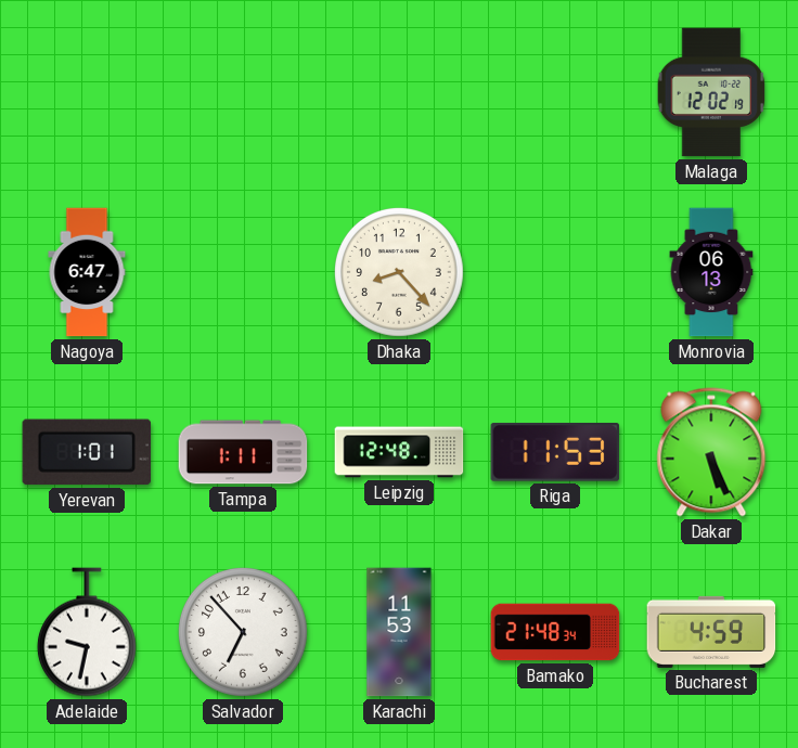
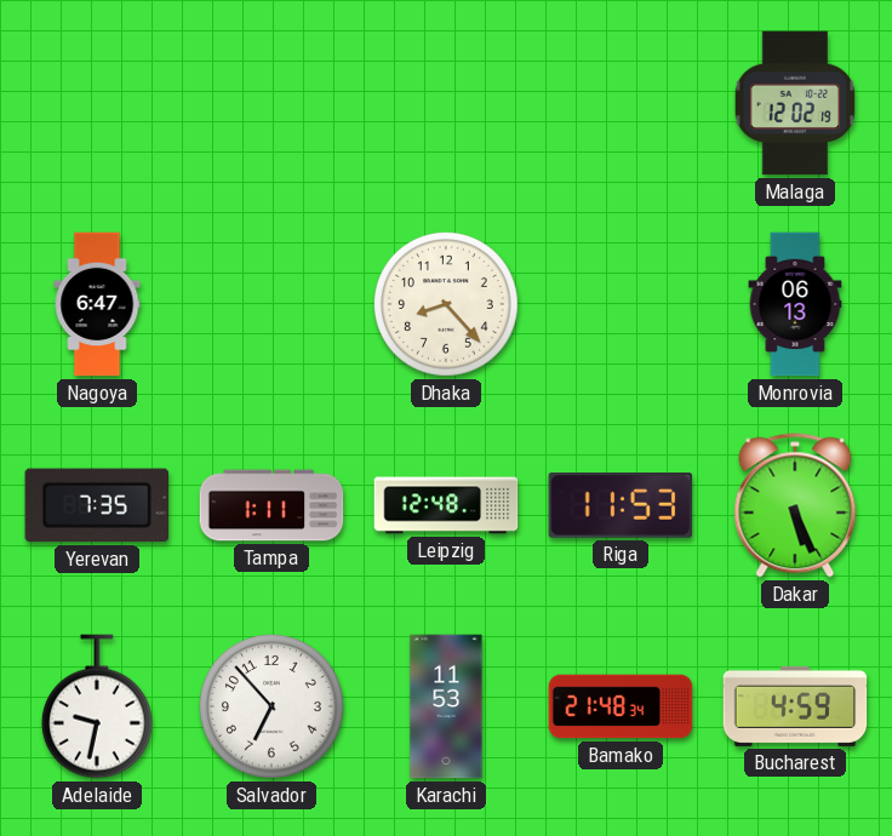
Yerevan: 1:01 -> 7:35 (96, 505)
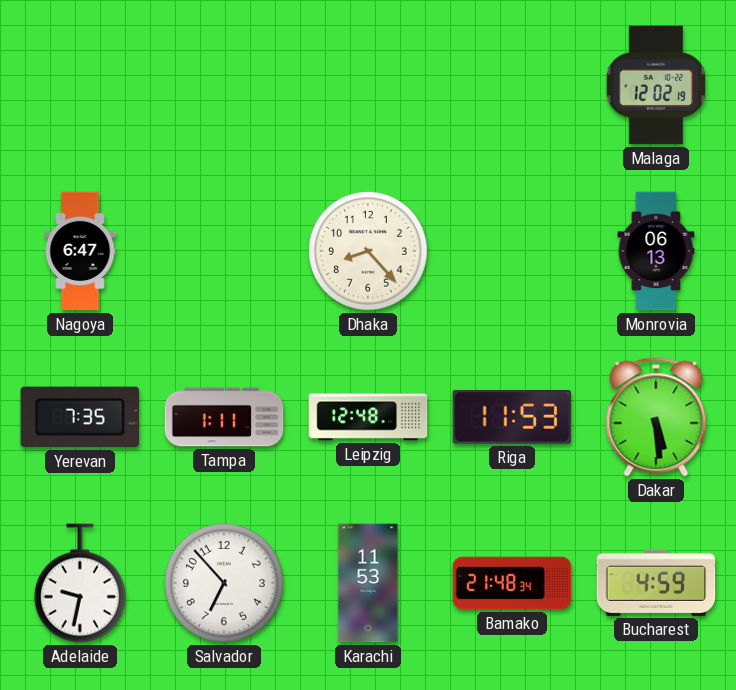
Dakar: 5:26 -> 5:29 (656, 417)
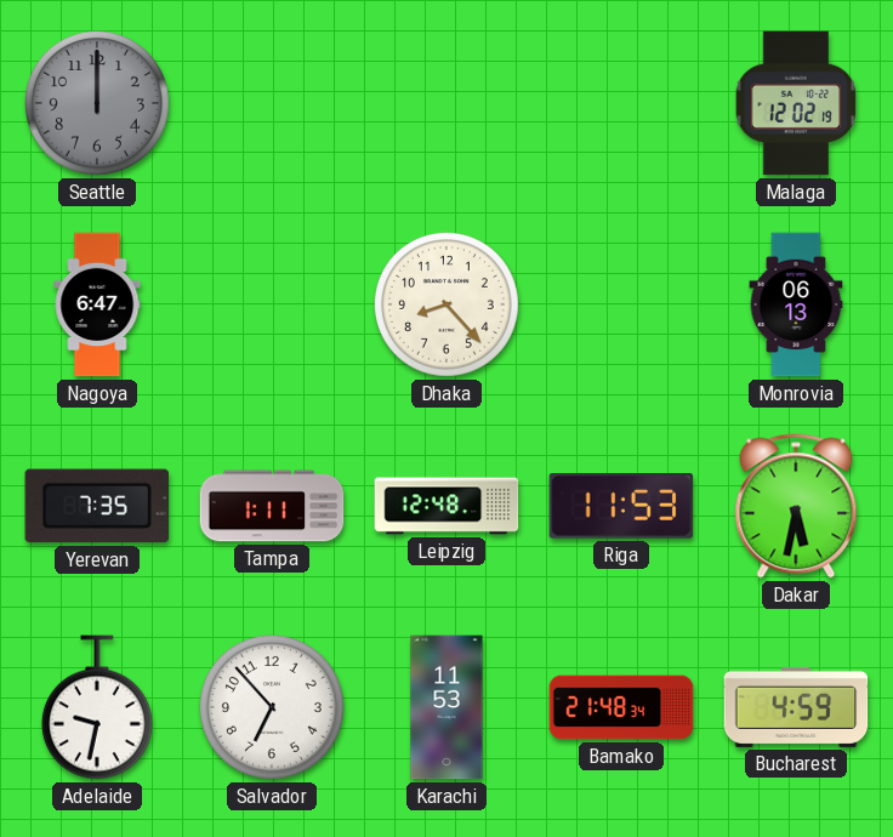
Seattle: none -> 12:00 (97, 103)
Dakar: 5:29 -> 5:32 (796, 506)
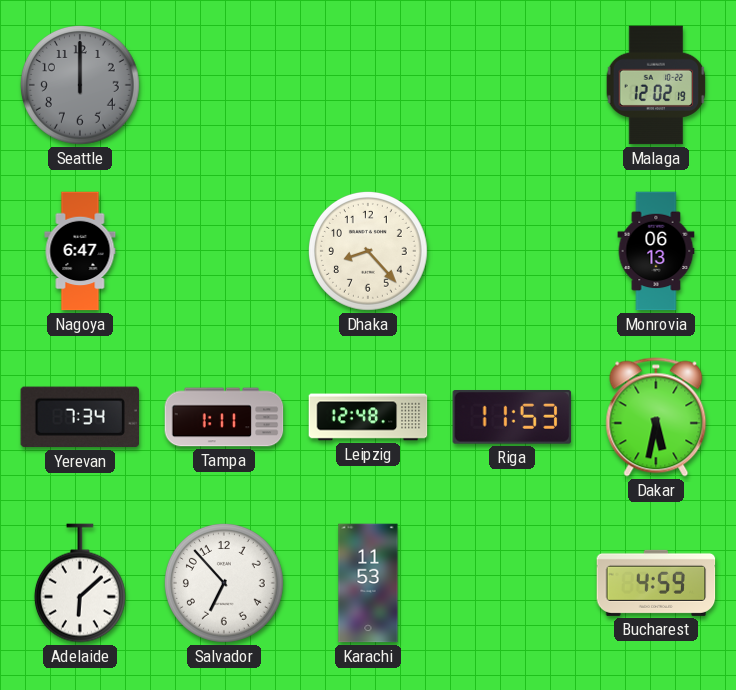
Yerevan: 7:35 -> 7:34 (79, 417)
Adelaide: 9:32 -> 6:08 (80, 583)
Bamako: 21:48 -> none (621, 707)
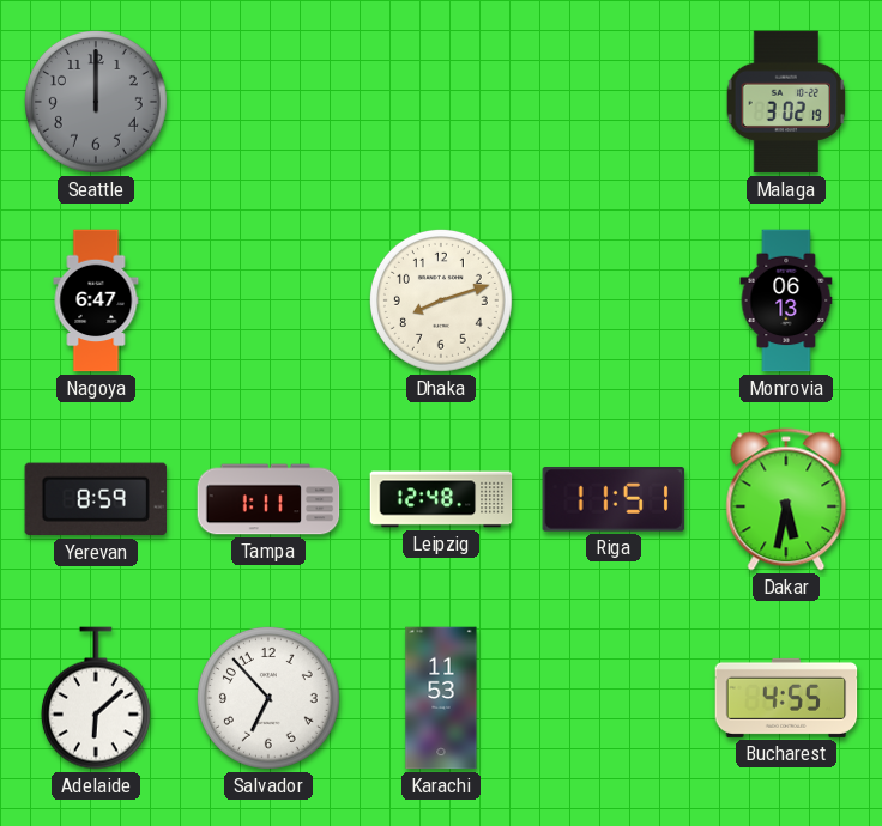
Malaga: 12:02 -> 3:02 (786, 102)
Dhaka: 8:23 -> 8:12 (441, 300)
Yerevan: 7:34 -> 8:59 (95, 499)
Riga: 11:53 -> 11:51 (614, 500)
Bucharest: 4:59 -> 4:55 (786, 698)
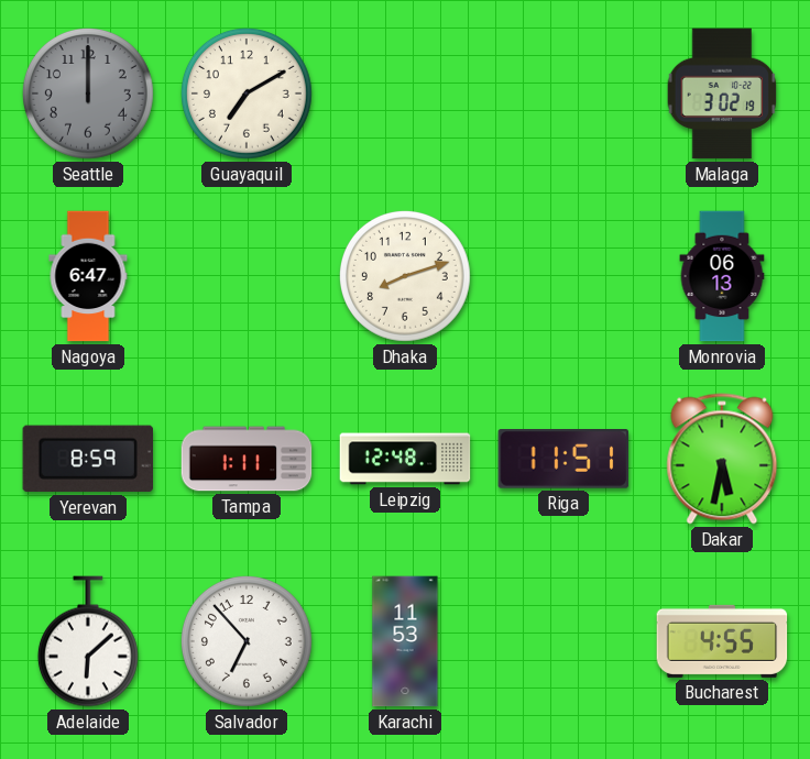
Guayaquil: none -> 7:10 (247, 94)
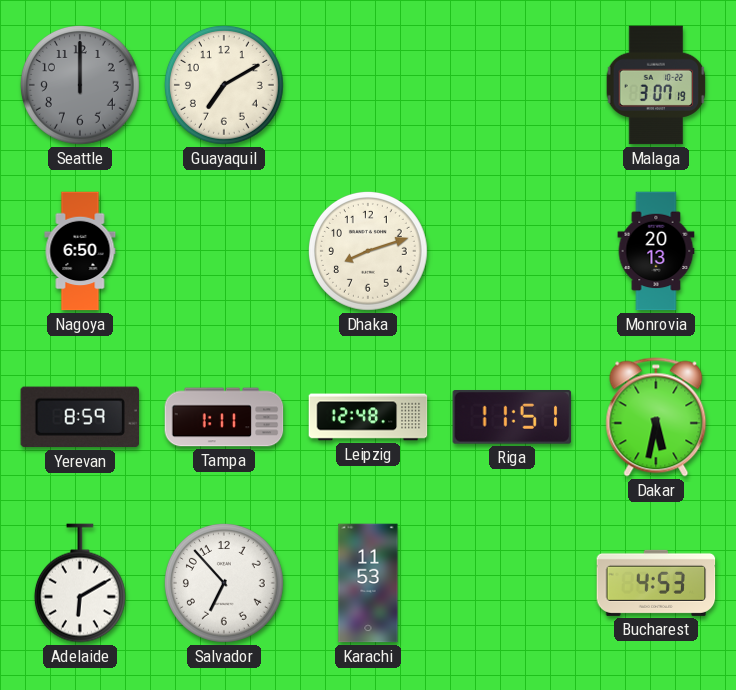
Malaga: 3:02 -> 3:07 (656, 85)
Nagoya: 6:47 -> 6:50 (80, 251)
Monrovia: 06:13 -> 20:13 (656, 251)
Adelaide: 6:08 -> 6:10 (80, 583)
Bucharest: 4:55 -> 4:53 (656, 583)
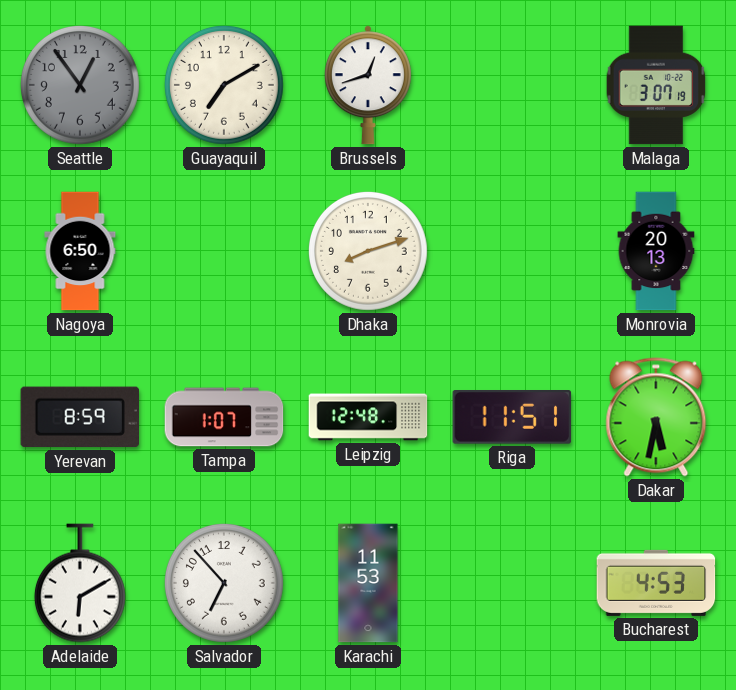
Seattle: 12:00 -> 12:54 (80, 85)
Brussels: none -> 12:42 (368, 85)
Tampa: 1:11 -> 1:07 (224, 417)
